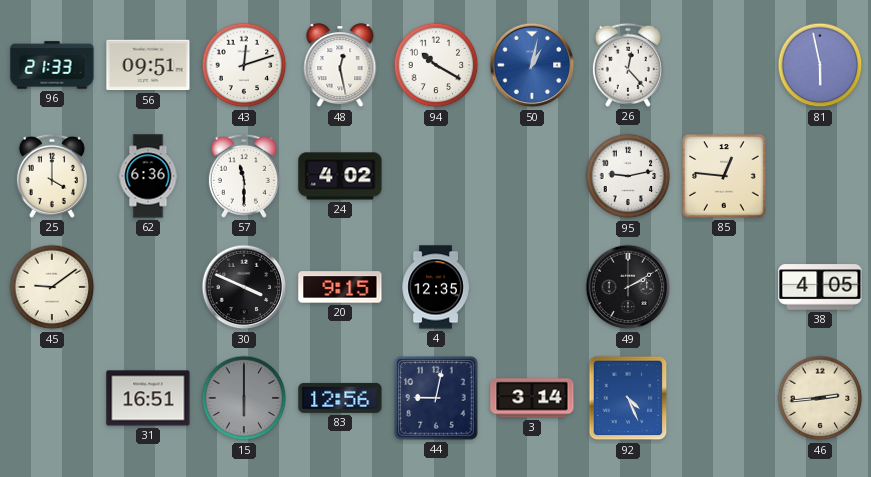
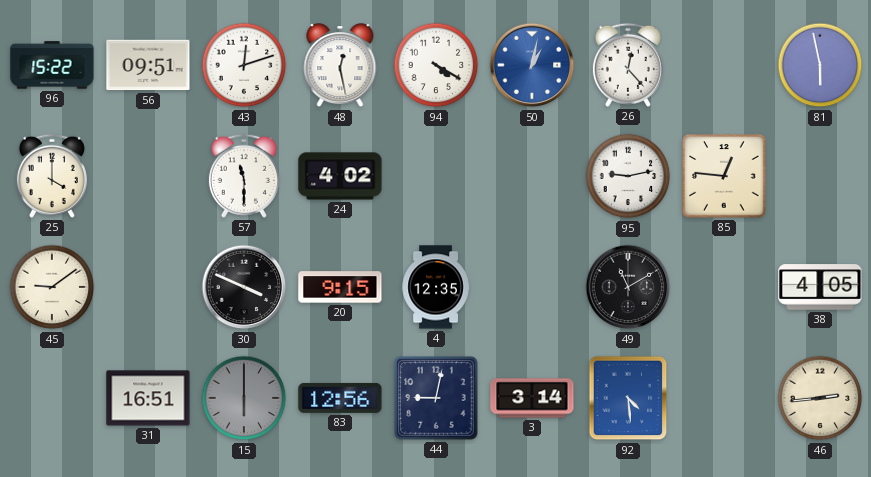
96: 21:33 -> 15:22 (52, 65)
94: 10:20 -> 4:20 (436, 65)
62: 6:36 -> none (148, 176)
49: 2:10 -> 11:10 (628, 287)
92: 4:26 -> 4:29 (628, 398)
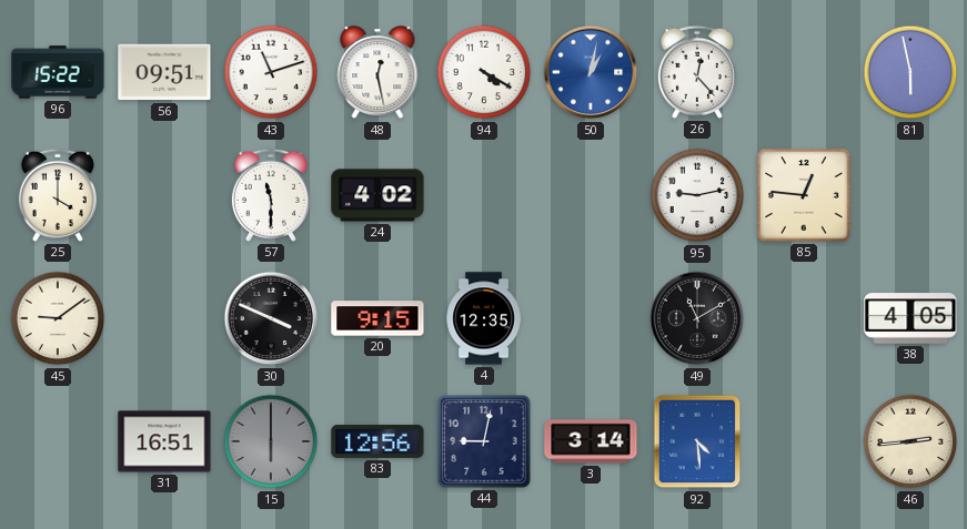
43: 12:12 -> 11:12 (271, 72)
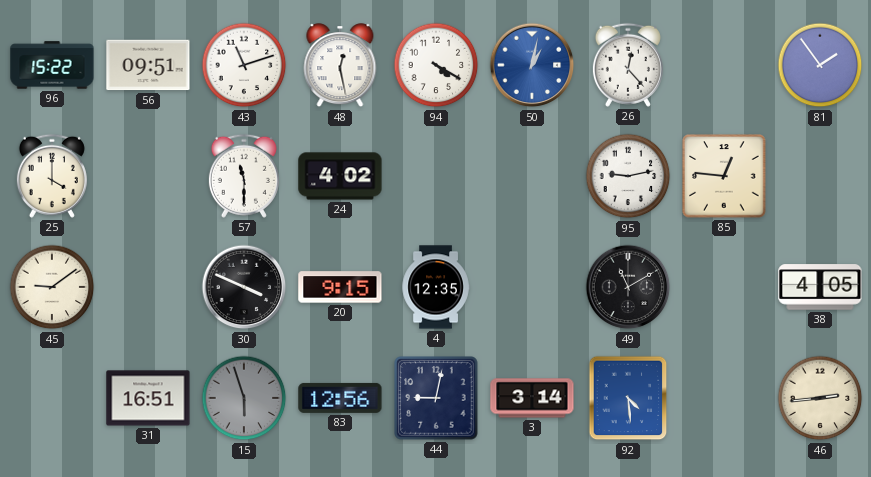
81: 5:58 -> 1:54 (820, 65)
15: 6:00 -> 5:57 (244, 398)
